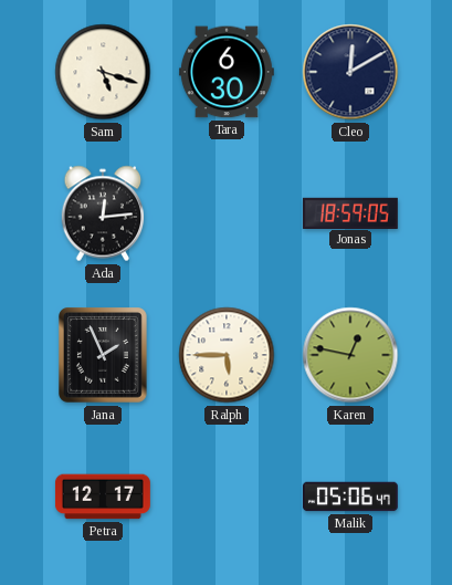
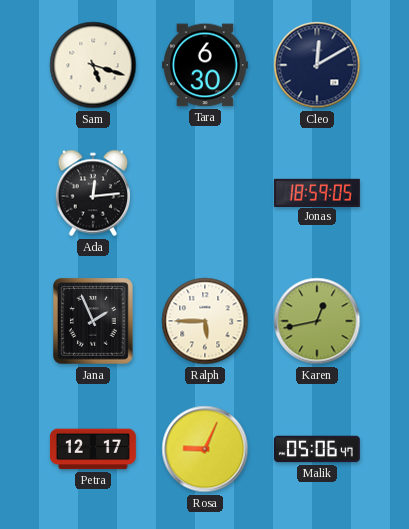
Karen: 12:47 -> 12:43 (317, 321)
Rosa: none -> 9:04 (205, 449)
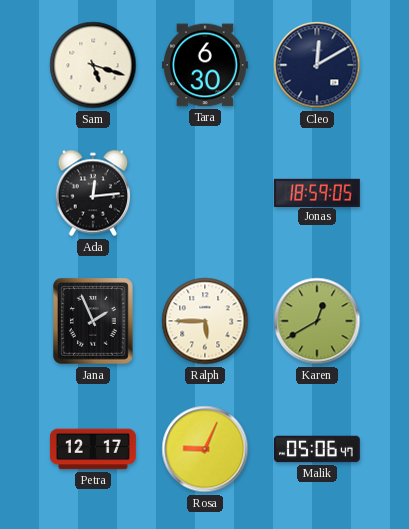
Karen: 12:43 -> 12:40 (317, 321)
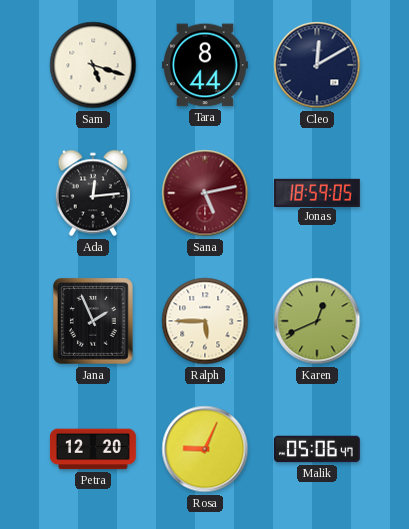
Tara: 6:30 -> 8:44 (205, 65)
Sana: none -> 5:13 (205, 193)
Karen: 12:40 -> 12:41 (317, 321)
Petra: 12:17 -> 12:20 (93, 449)
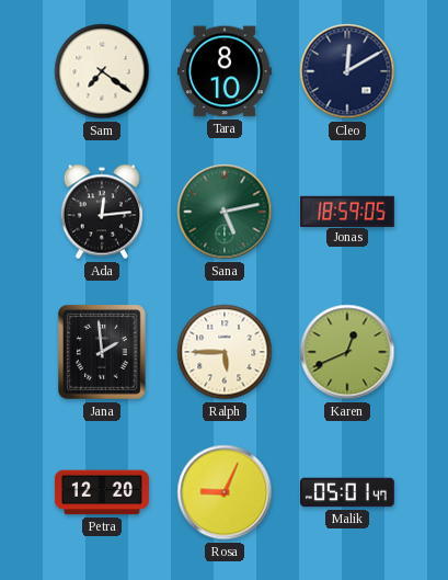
Sam: 5:18 -> 7:21 (102, 71)
Tara: 8:44 -> 8:10 (225, 71)
Sana dial: burgundy -> green (225, 212)
Jana: 1:56 -> 1:59 (103, 353)
Malik: 05:06 -> 05:01 (347, 492)
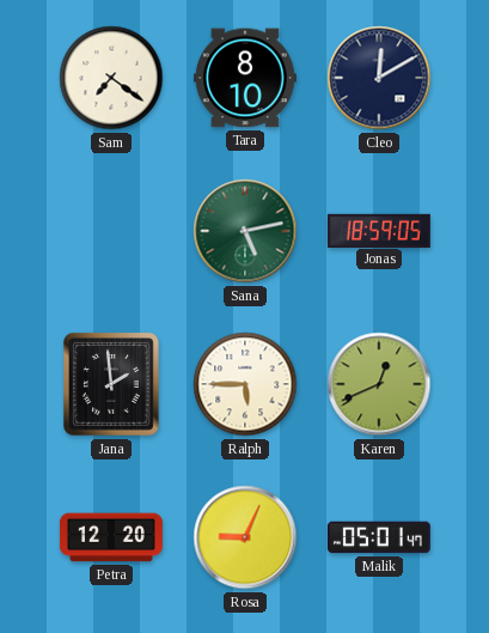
Ada: 12:14 -> none (102, 212)
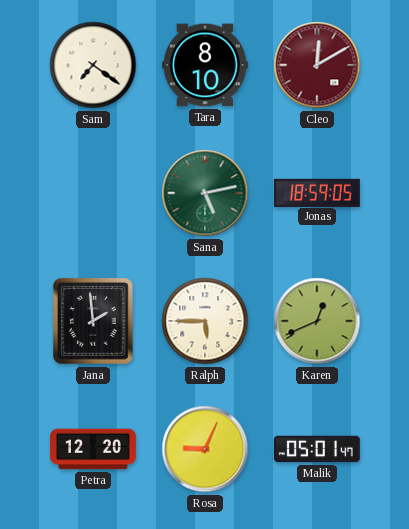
Cleo dial: navy -> burgundy (317, 65)
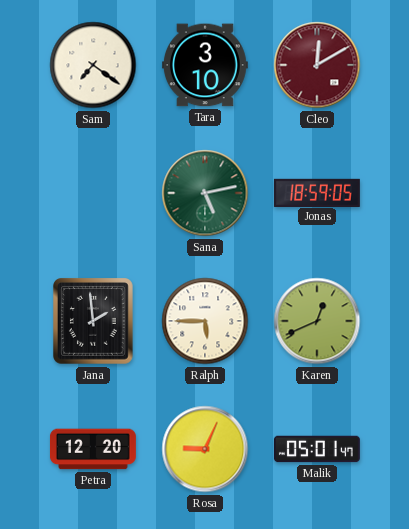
Tara: 8:10 -> 3:10 (205, 65)
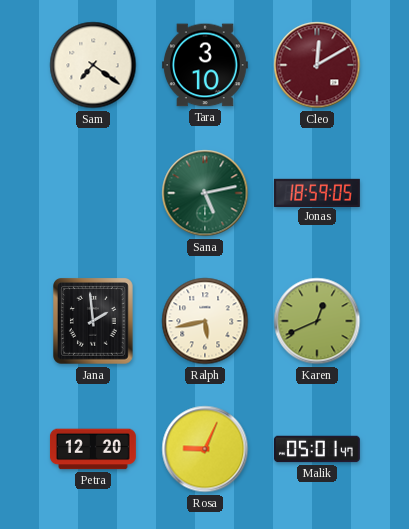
Ralph: 5:45 -> 5:43 (205, 321)
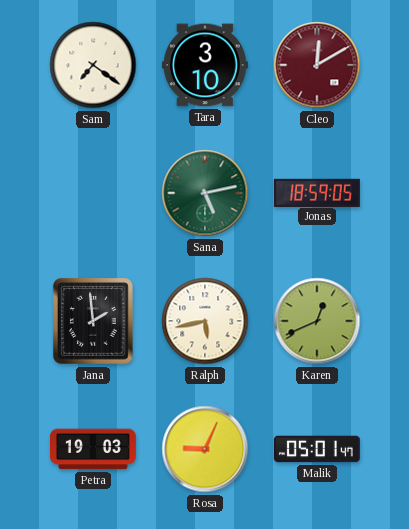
Petra: 12:20 -> 19:03 (93, 449)
